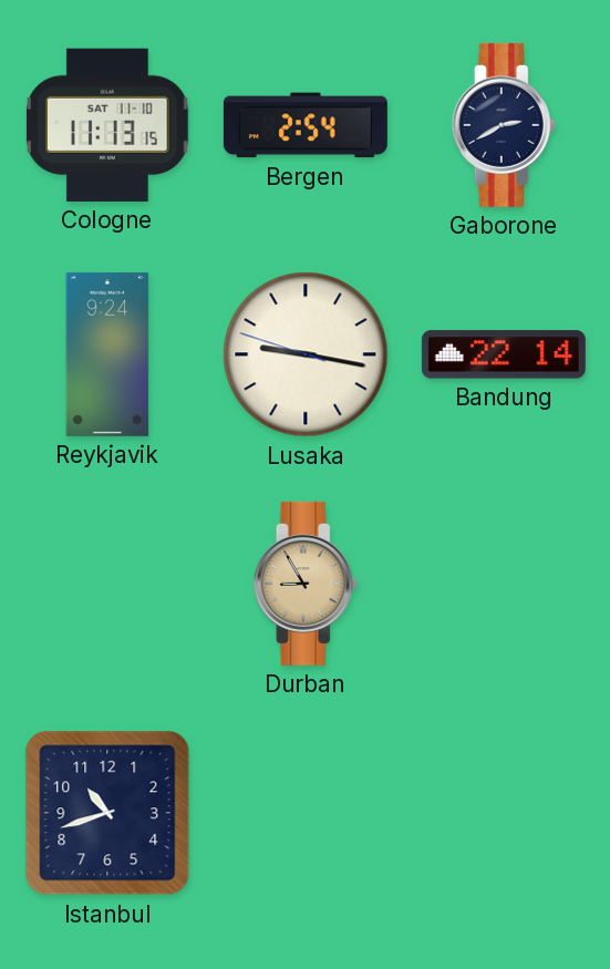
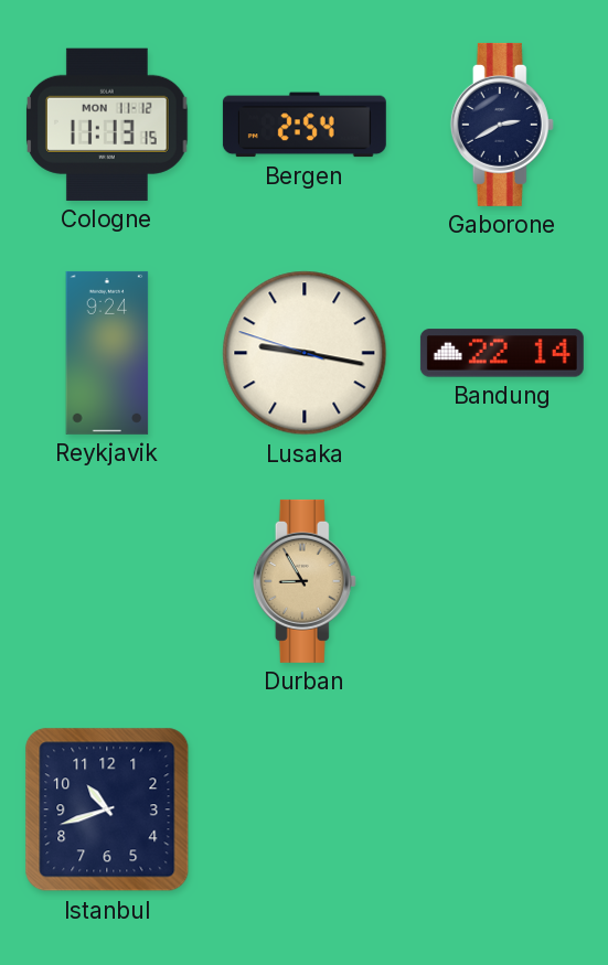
Cologne date: SAT 11-10 -> MON 11-12 (107, 125)
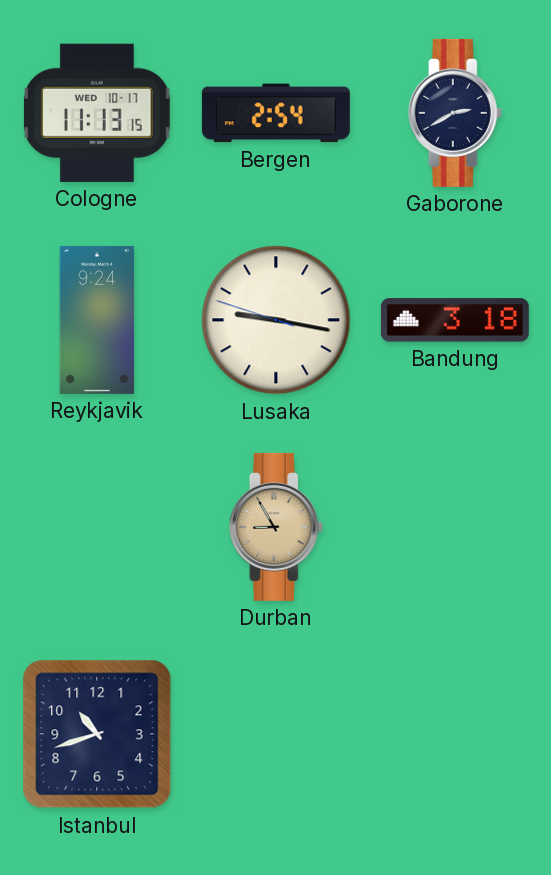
Cologne date: MON 11-12 -> WED 10-17 (97, 113)
Bandung: 22:14 -> 3:18 (455, 320)
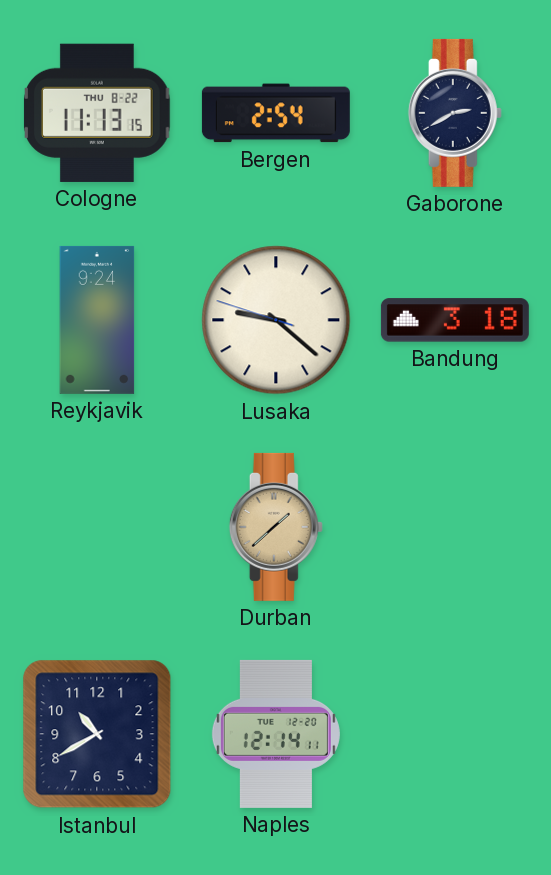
Cologne date: WED 10-17 -> THU 8-22 (97, 113)
Lusaka: 9:16 -> 9:21 (276, 320)
Durban: 8:55 -> 1:38 (276, 527)
Istanbul: 10:42 -> 10:40 (97, 734)
Naples: none -> 12:14 (276, 734)
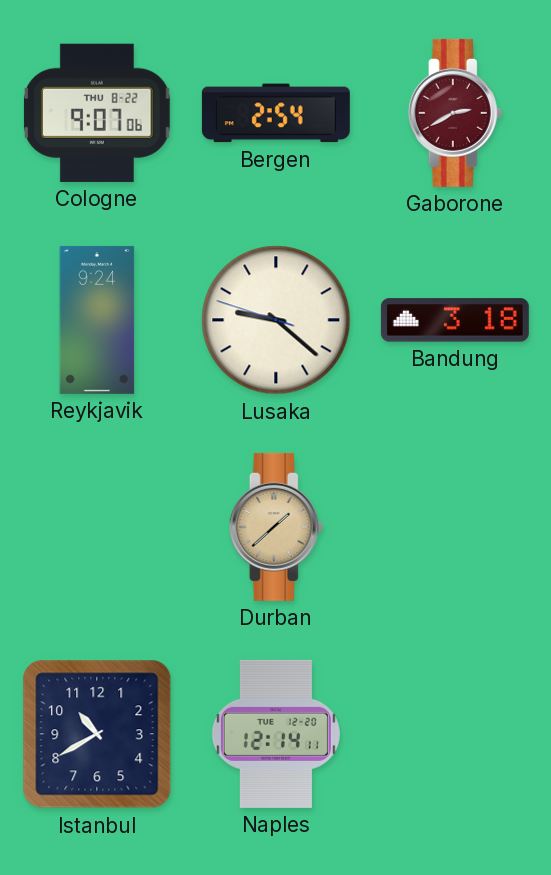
Cologne: 11:13 -> 9:07 (97, 113)
Gaborone dial: navy -> burgundy (455, 113)
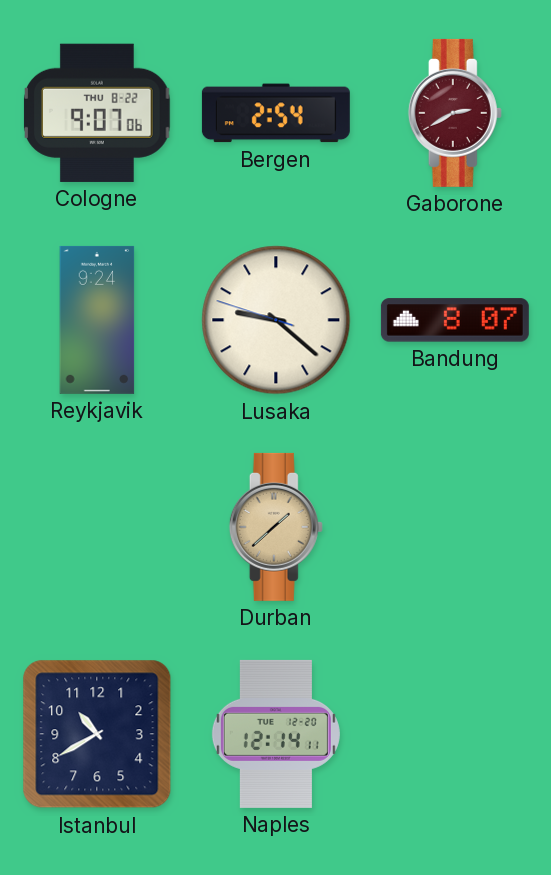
Bandung: 3:18 -> 8:07 (455, 320)
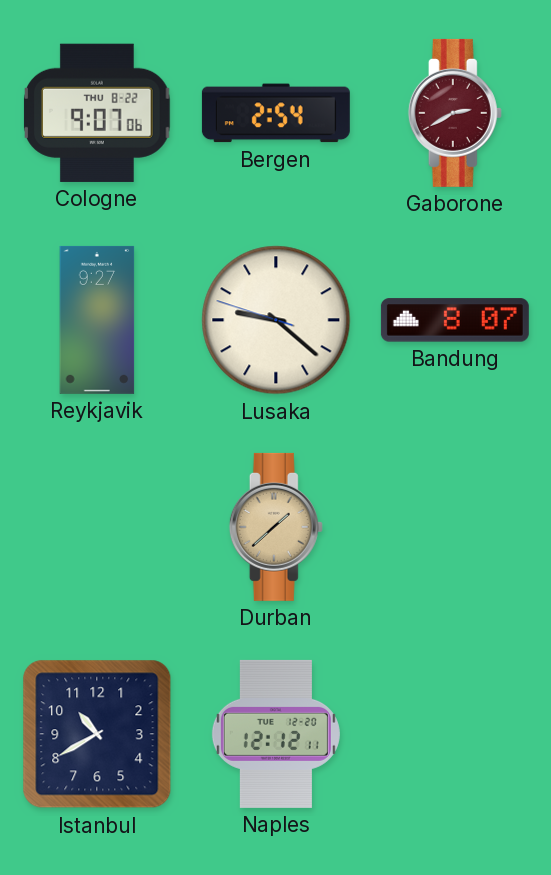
Reykjavik: 9:24 -> 9:27 (97, 320)
Naples: 12:14 -> 12:12 (276, 734)
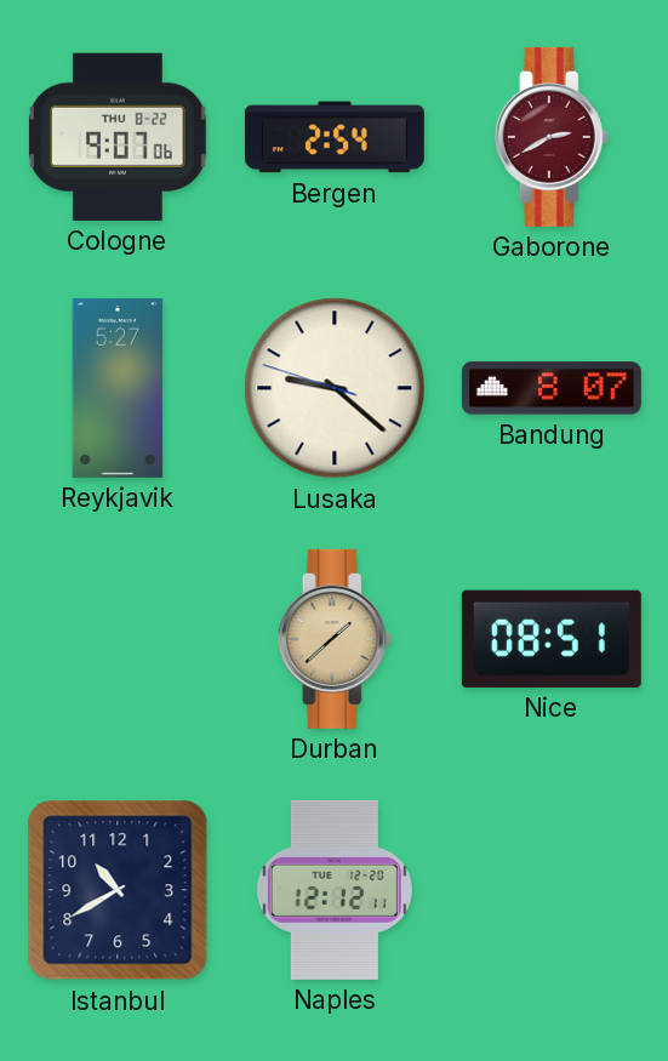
Reykjavik: 9:27 -> 5:27 (118, 388)
Nice: none -> 08:51 (552, 639)
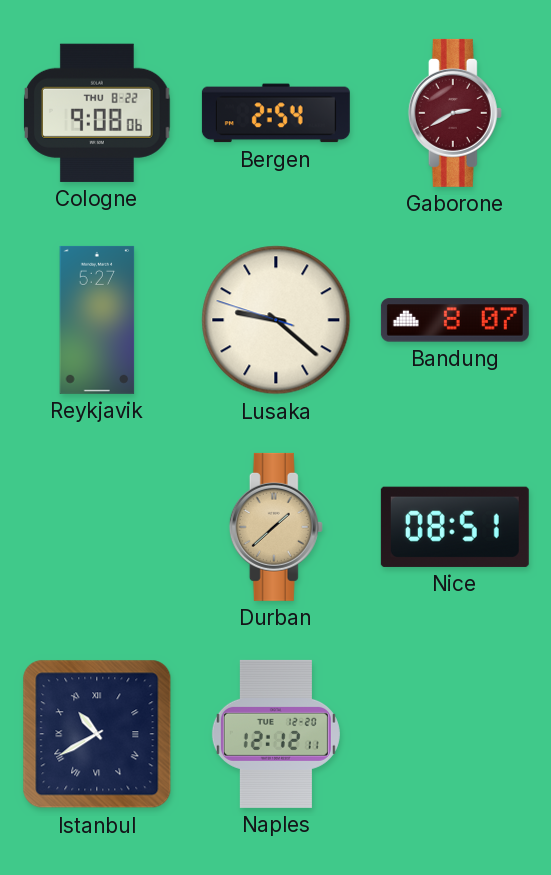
Cologne: 9:07 -> 9:08 (97, 113)
Istanbul numerals: Arabic -> Roman (97, 734)
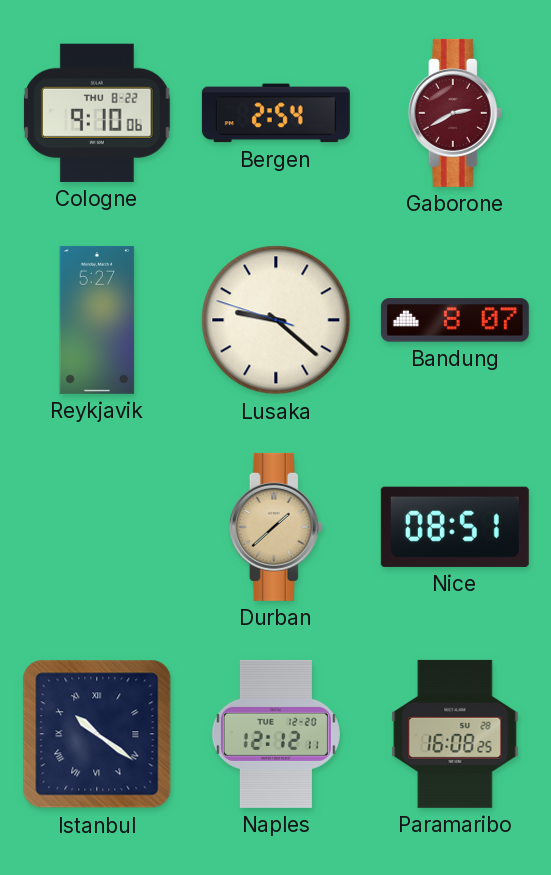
Cologne: 9:08 -> 9:10 (97, 113)
Istanbul: 10:40 -> 10:21 (97, 734)
Paramaribo: none -> 16:08 (455, 734)
